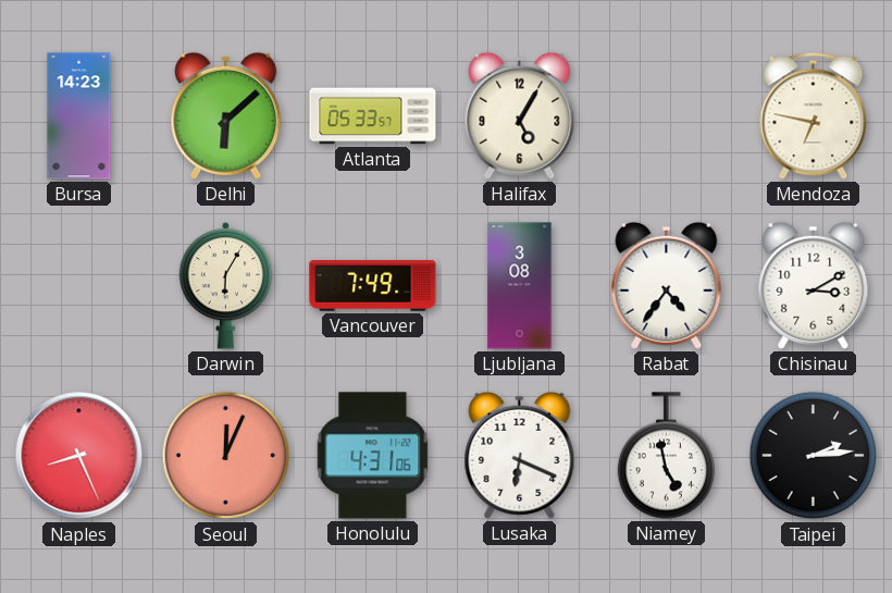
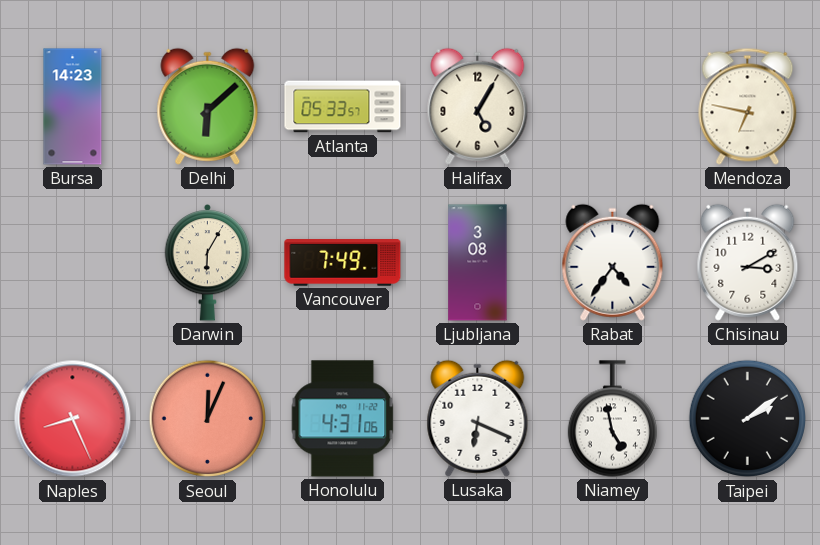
Taipei: 2:14 -> 2:09 (748, 419)
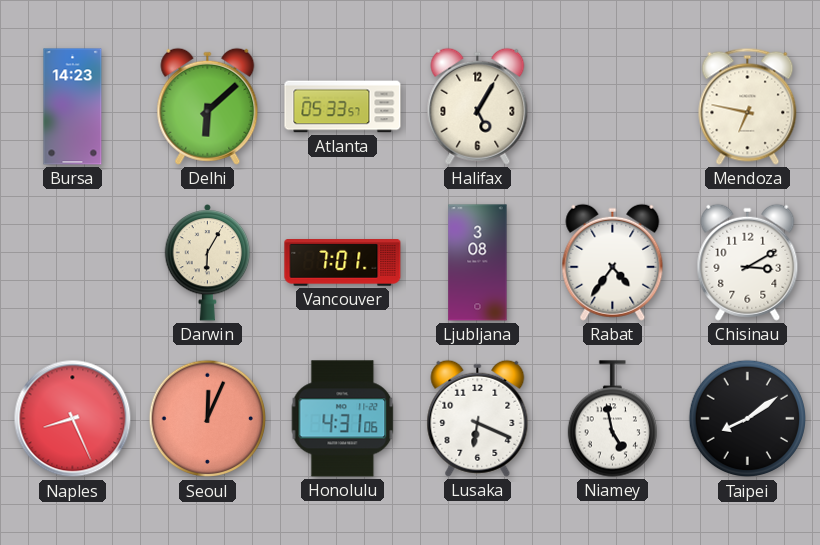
Vancouver: 7:49 -> 7:01 (343, 263)
Taipei: 2:09 -> 8:09 (748, 419)
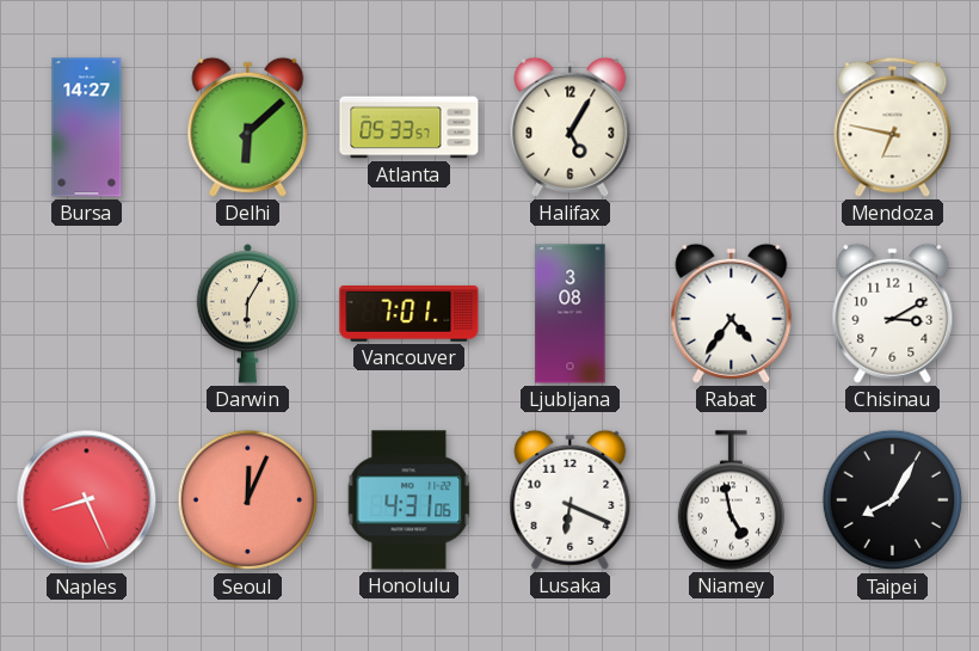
Bursa: 14:23 -> 14:27 (87, 128)
Taipei: 8:09 -> 8:05 (893, 500)
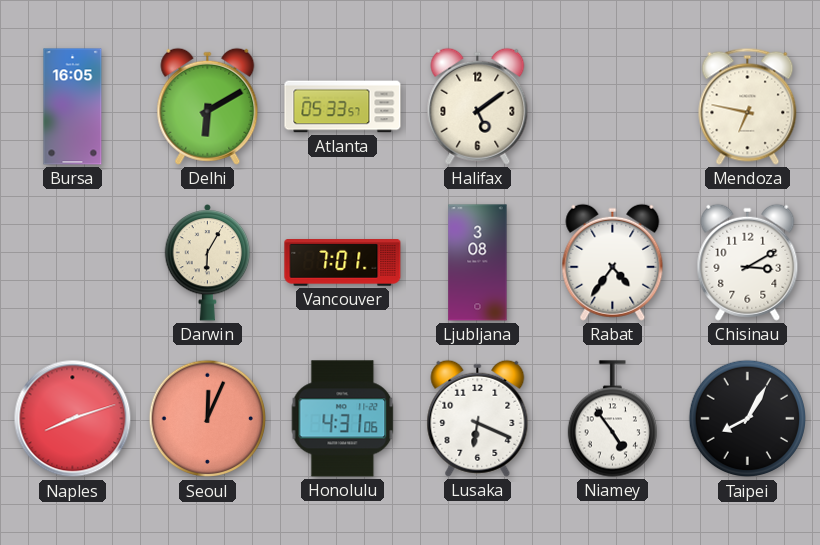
Bursa: 14:27 -> 16:05 (73, 107)
Delhi: 6:08 -> 6:10 (208, 106)
Halifax: 5:05 -> 5:09 (478, 106)
Naples: 8:26 -> 8:12 (73, 419)
Niamey: 4:58 -> 4:54 (612, 419)
